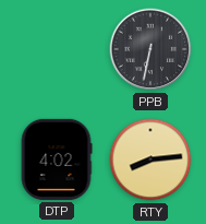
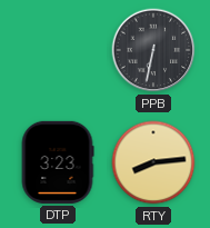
DTP: 4:02 -> 3:23 (58, 162)
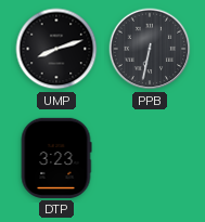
UMP: none -> 8:12 (56, 49)
RTY: 8:14 -> none (153, 162)
